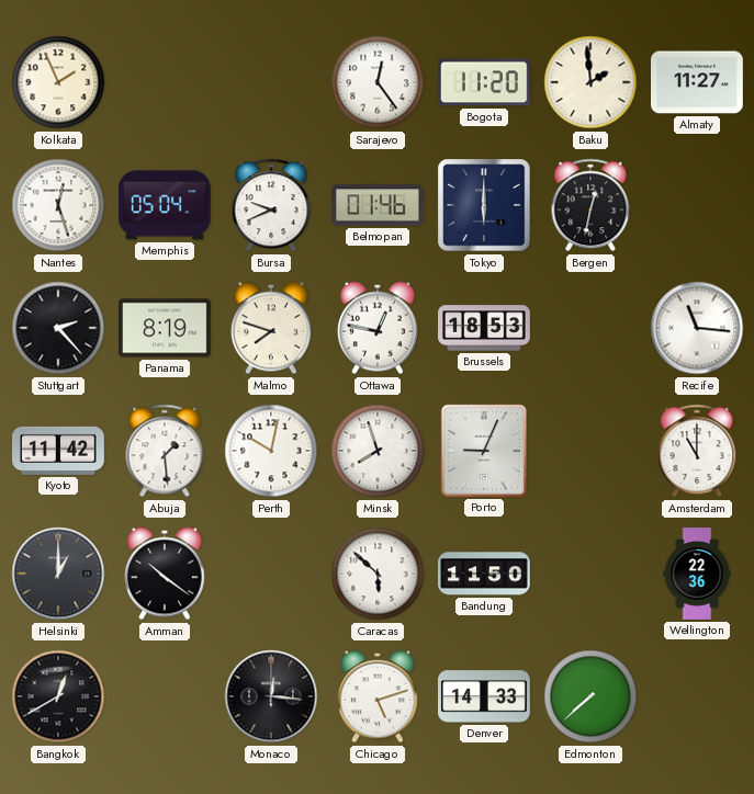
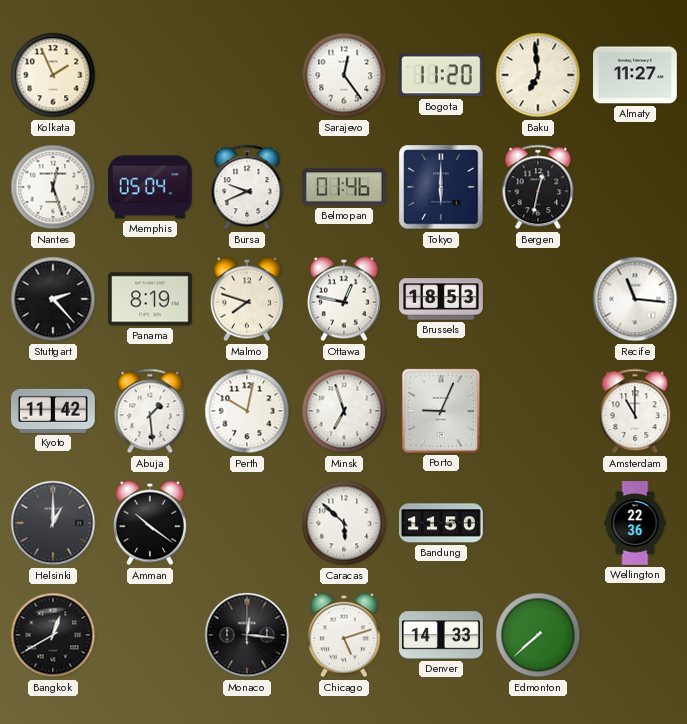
Baku: 1:59 -> 6:59 (538, 75)
Minsk: 7:57 -> 6:57 (344, 411)
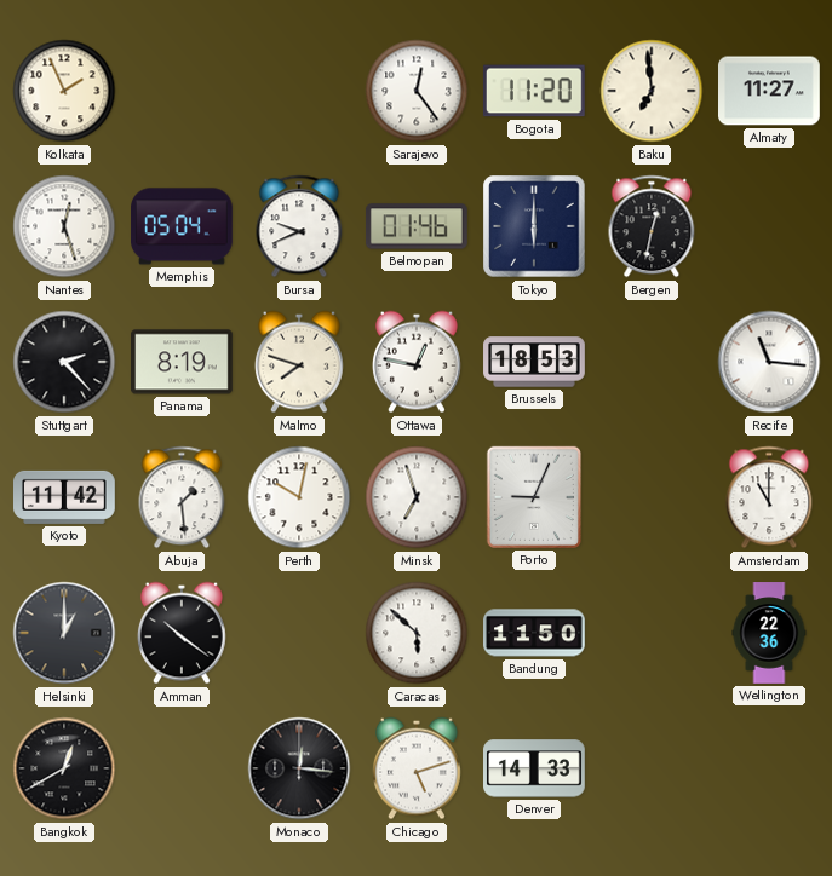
Edmonton: 7:38 -> none (538, 635)
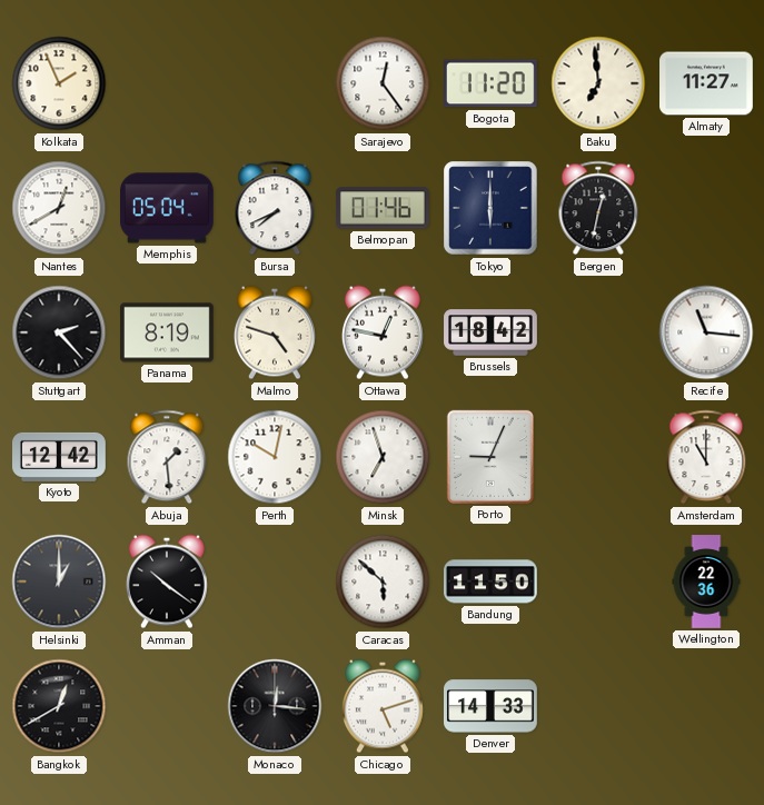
Nantes: 12:27 -> 12:40 (59, 208)
Bursa: 9:41 -> 7:41 (275, 208)
Malmo: 7:48 -> 4:48 (275, 332)
Brussels: 18:53 -> 18:42 (490, 332)
Kyoto: 11:42 -> 12:42 (60, 457)
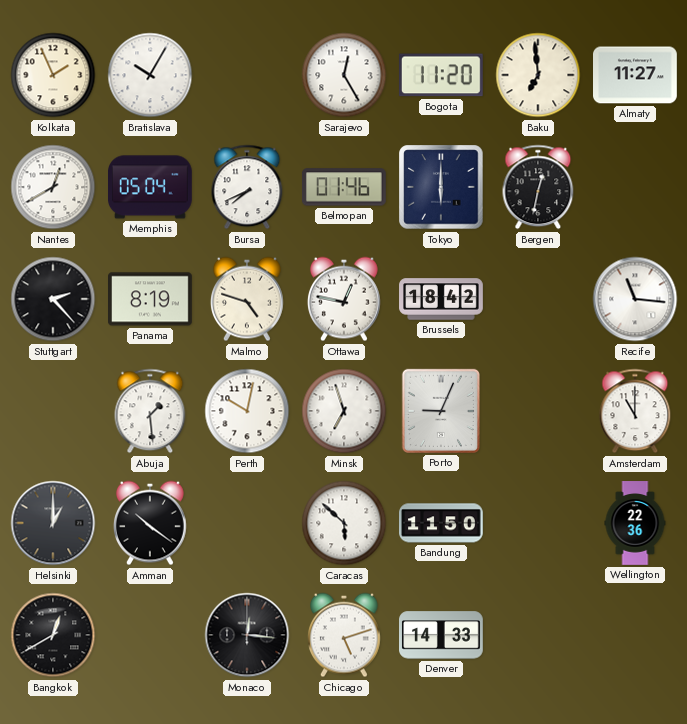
Bratislava: none -> 10:05 (150, 75)
Sarajevo: 12:24 -> 12:25 (344, 75)
Kyoto: 12:42 -> none (60, 457)
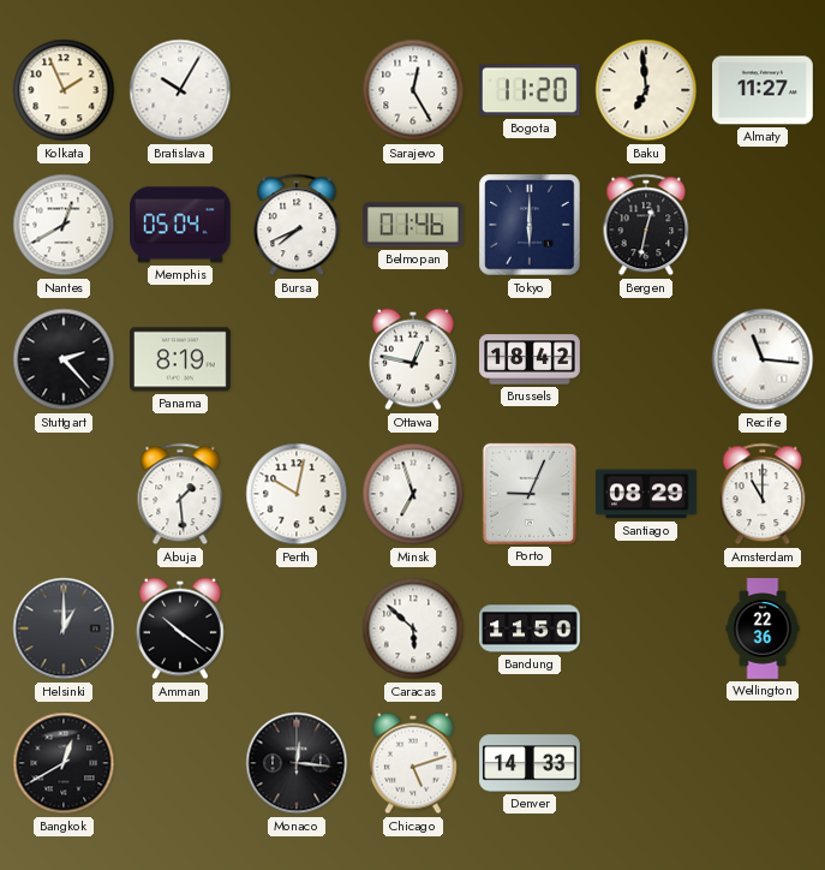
Malmo: 4:48 -> none (247, 299)
Santiago: none -> 08:29 (647, 494)
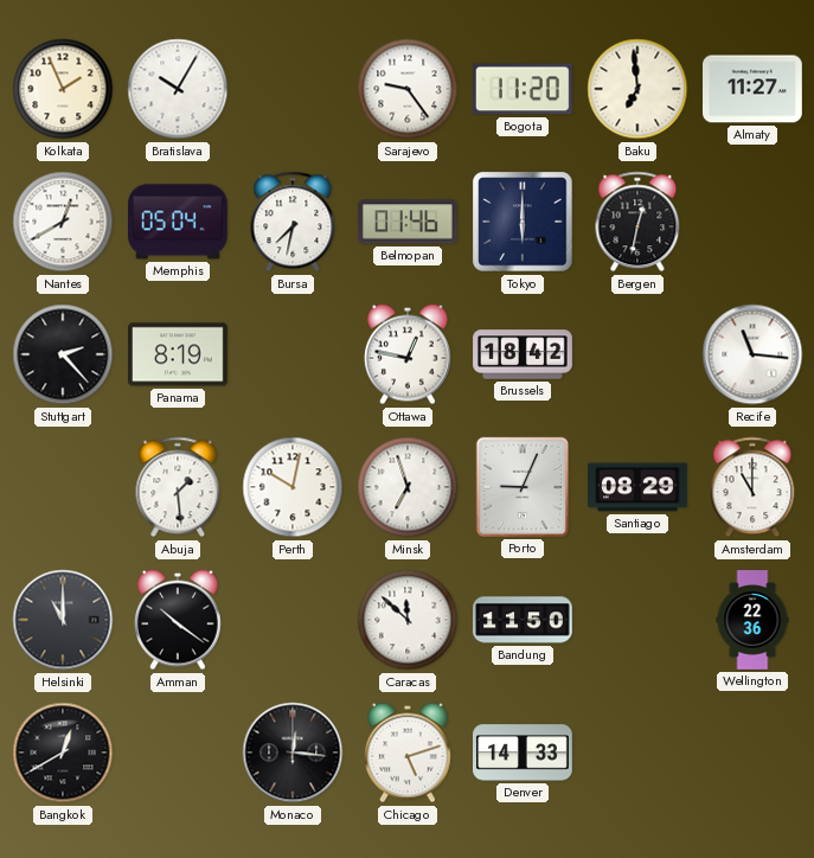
Sarajevo: 12:25 -> 9:24 (408, 89)
Bursa: 7:41 -> 7:32 (293, 222)
Helsinki: 1:00 -> 11:00 (63, 620)
Caracas: 5:52 -> 11:52 (408, 620)
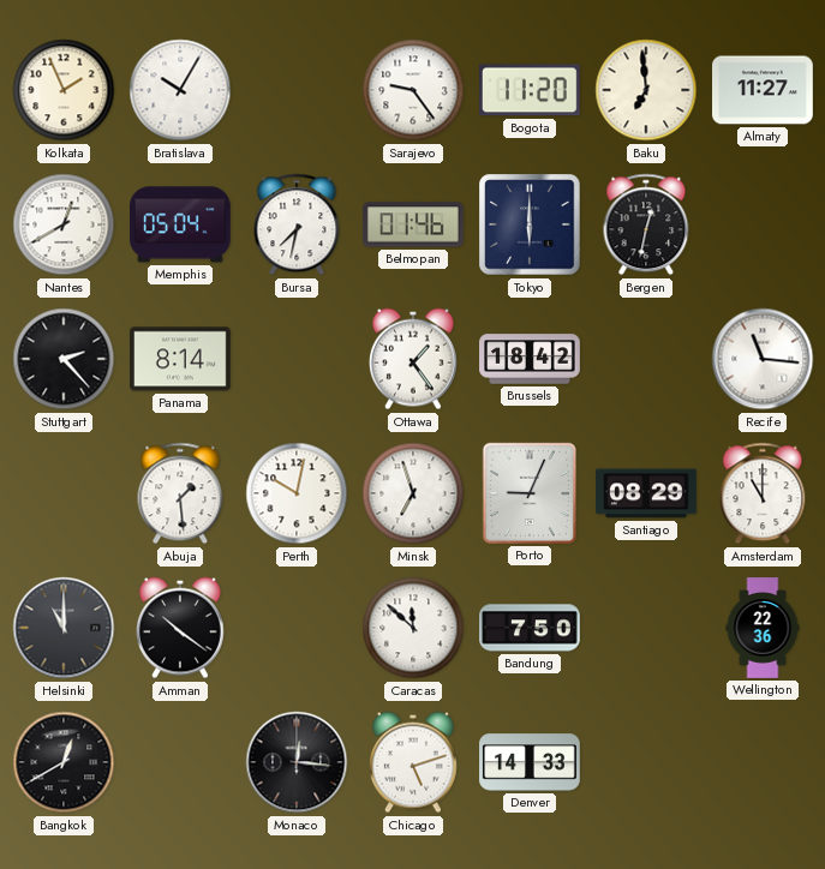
Panama: 8:19 -> 8:14 (181, 359)
Ottawa: 12:47 -> 1:24 (413, 359)
Bandung: 11:50 -> 7:50 (531, 628)
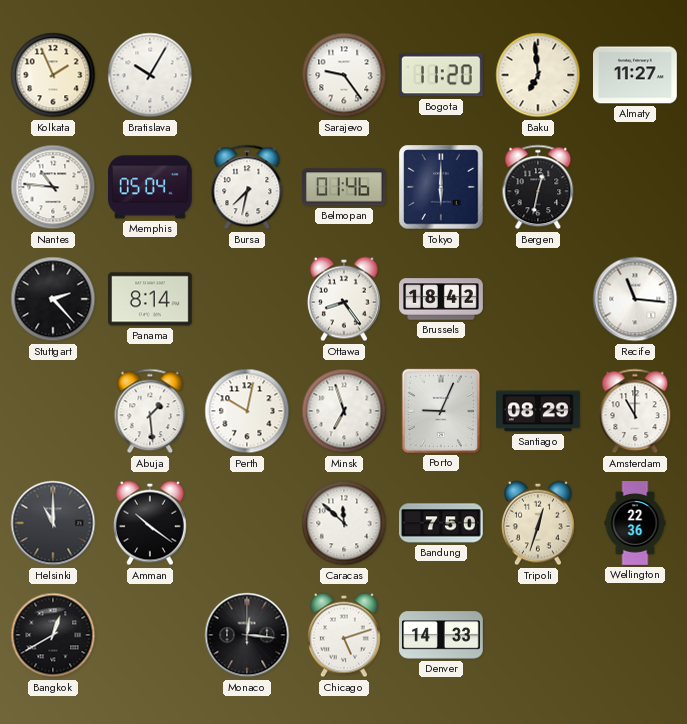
Nantes: 12:40 -> 10:46 (53, 187)
Ottawa: 1:24 -> 8:24 (344, 299)
Tripoli: none -> 12:33 (538, 523)
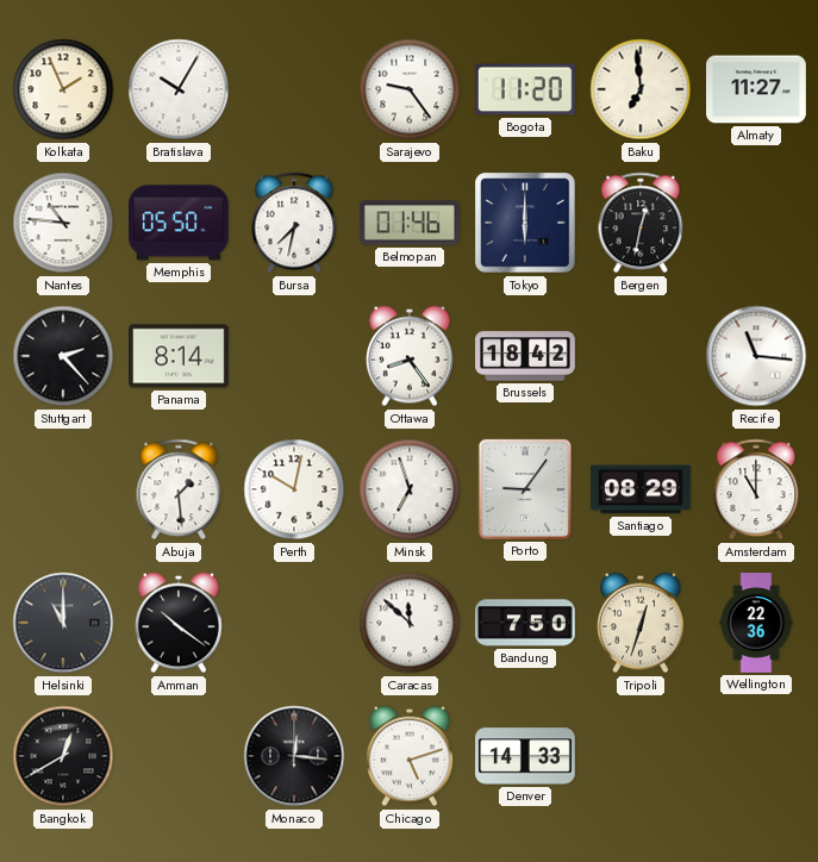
Memphis: 05:04 -> 05:50 (180, 223)
Porto: 9:04 -> 9:06 (525, 489)
